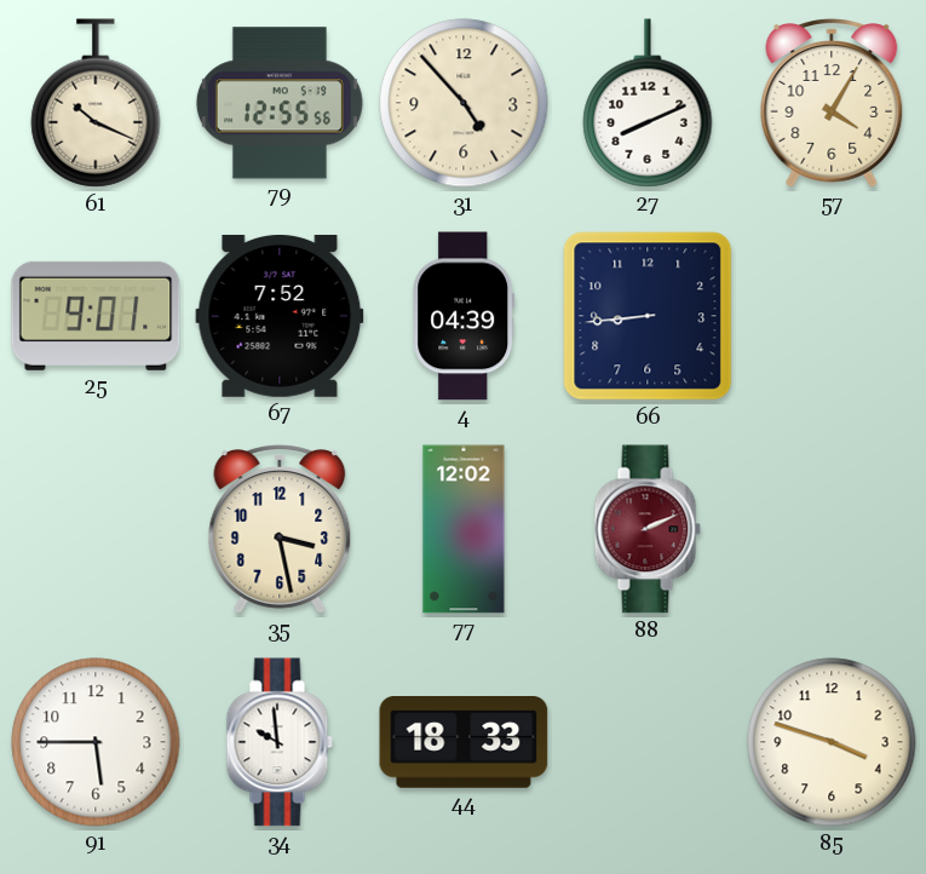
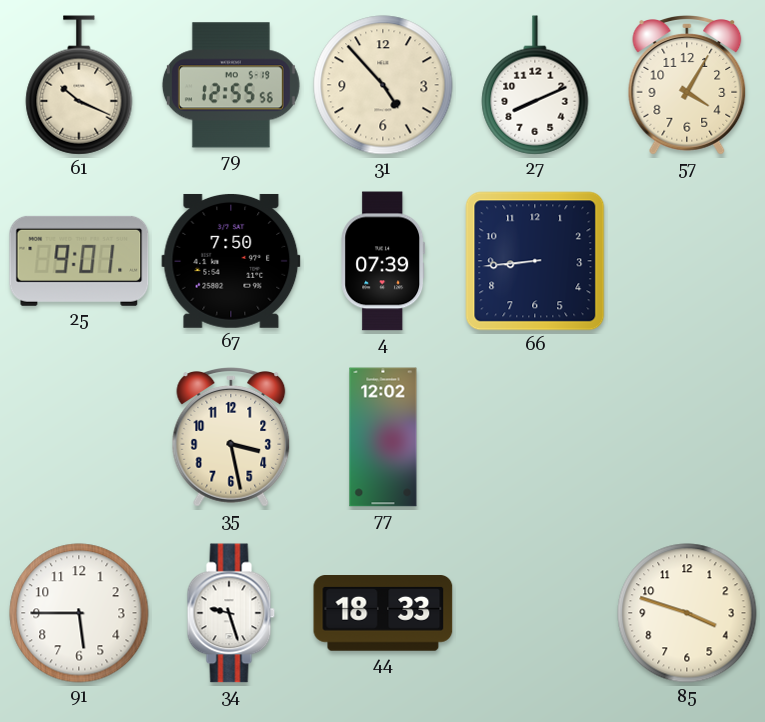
67: 7:52 -> 7:50 (231, 261)
4: 04:39 -> 07:39 (383, 261)
88: 2:11 -> none (648, 529)
34: 9:59 -> 9:27 (231, 613)
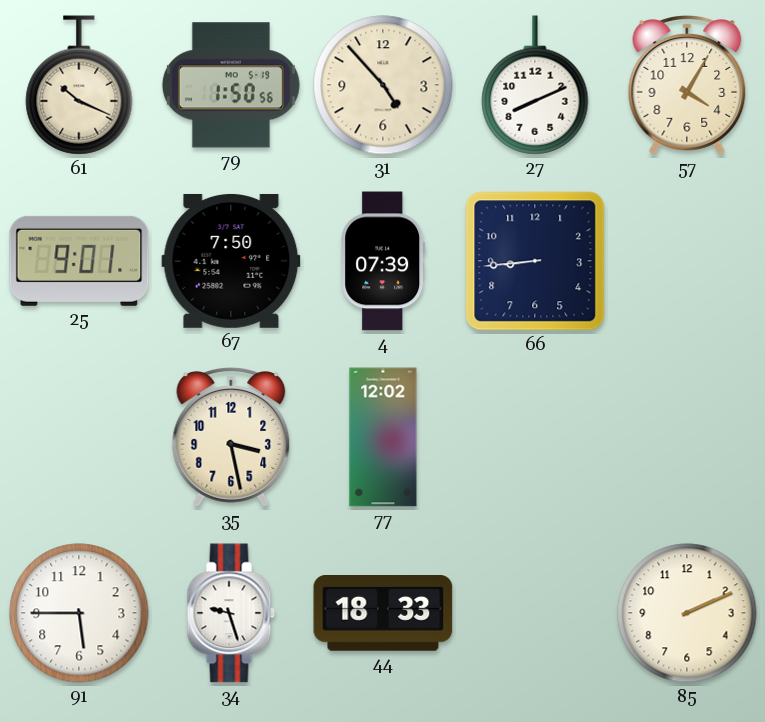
79: 12:55 -> 1:50 (231, 85)
85: 3:48 -> 2:11 (687, 613)
